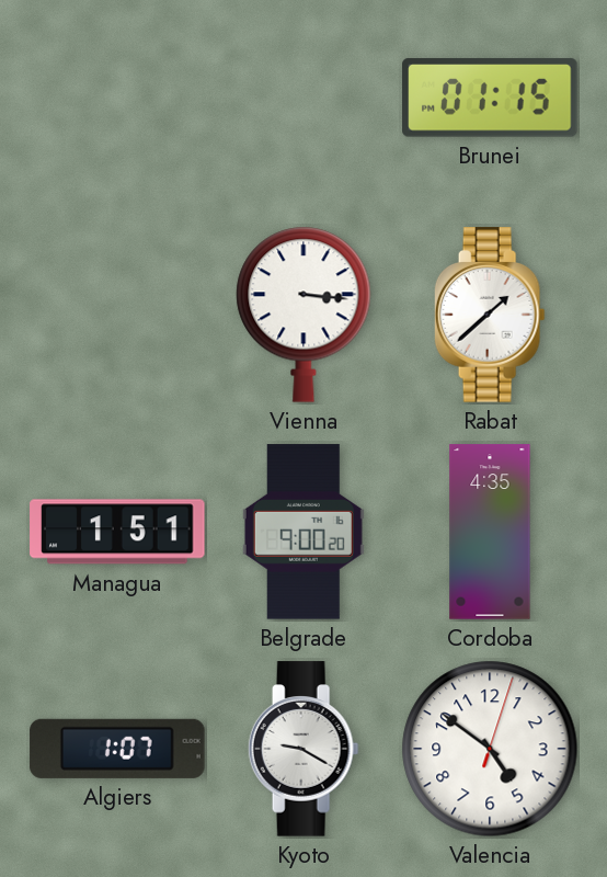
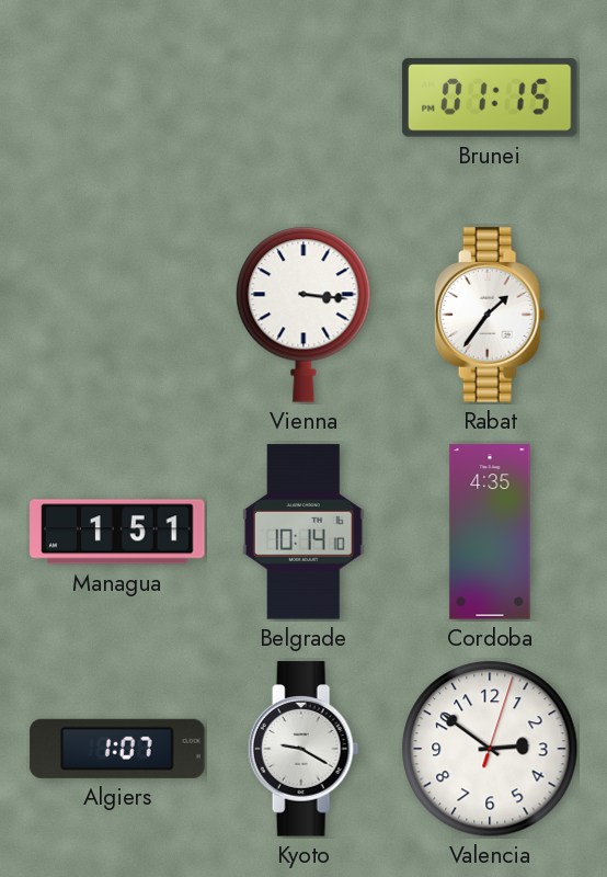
Rabat: 1:38 -> 1:36 (490, 315)
Belgrade: 9:00 -> 10:14 (303, 532)
Valencia: 4:51 -> 2:51 (490, 749)
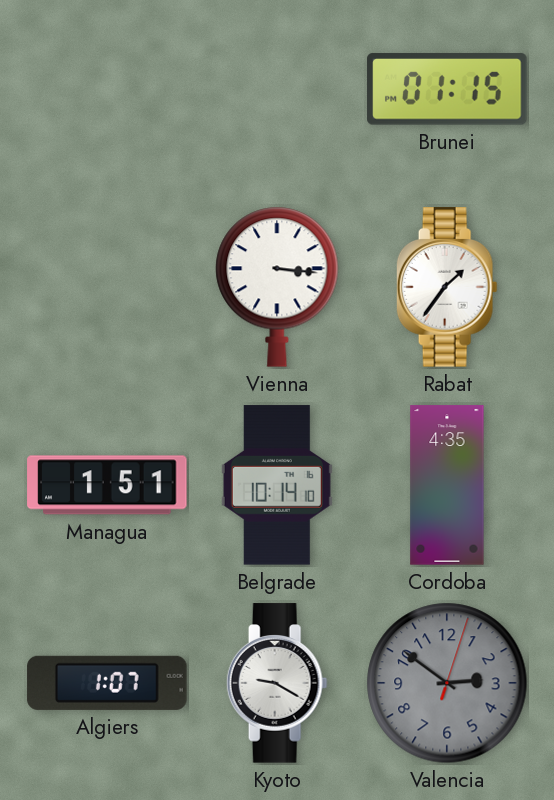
Valencia dial: white -> grey (447, 683)
